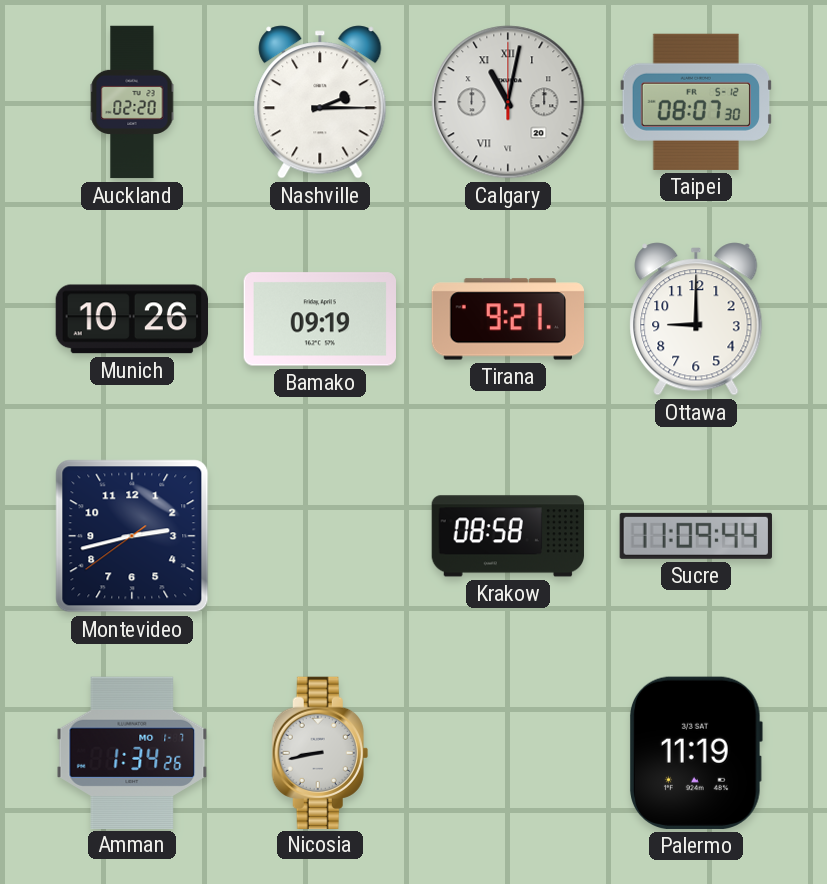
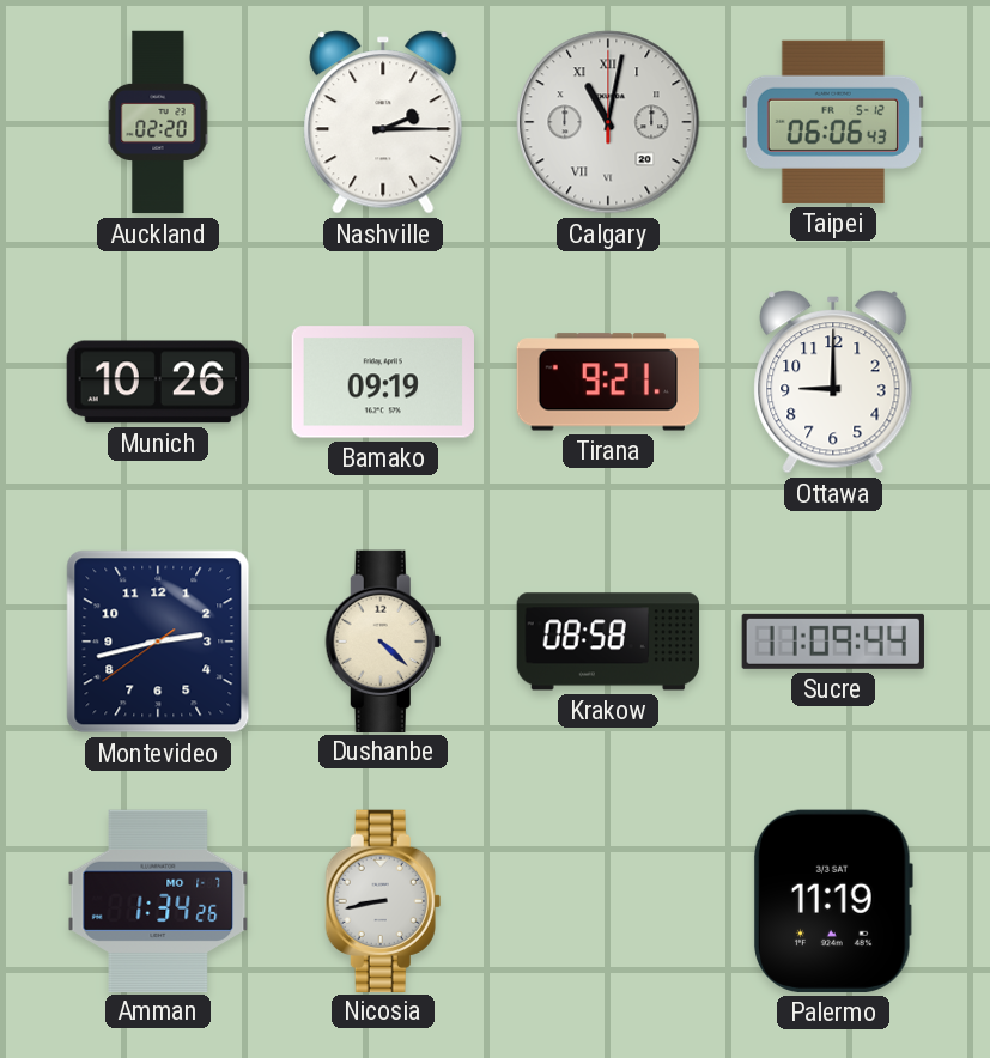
Taipei: 08:07 -> 06:06 (832, 122)
Dushanbe: none -> 4:22 (383, 640)
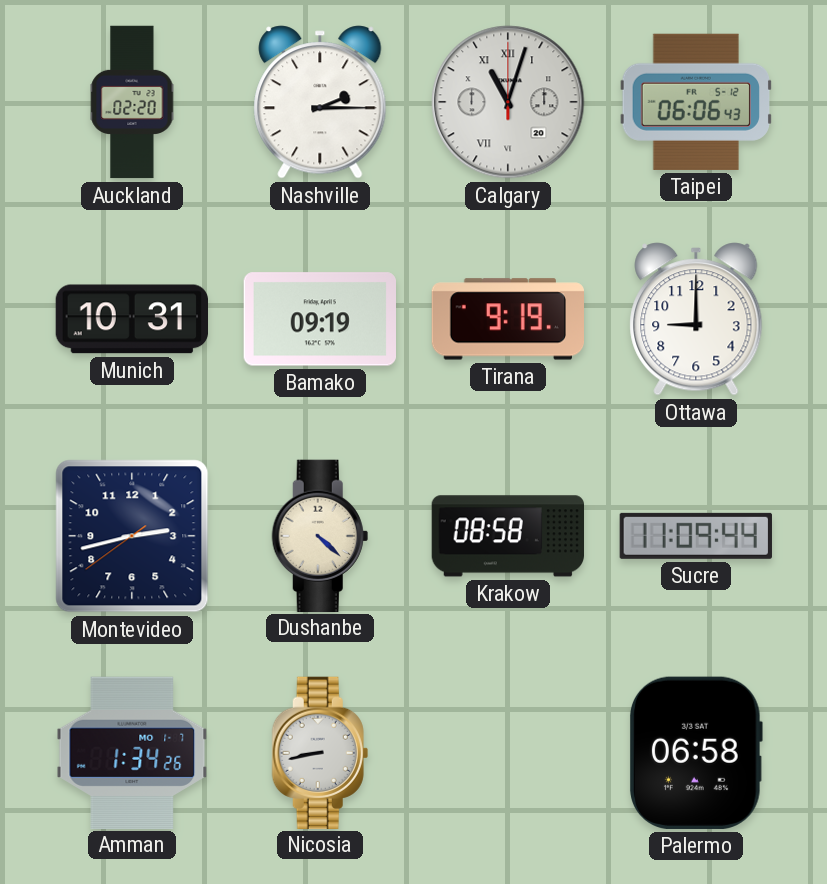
Calgary: 11:02 -> 11:03 (508, 102)
Munich: 10:26 -> 10:31 (131, 319)
Tirana: 9:21 -> 9:19 (507, 319)
Palermo: 11:19 -> 06:58 (696, 753)
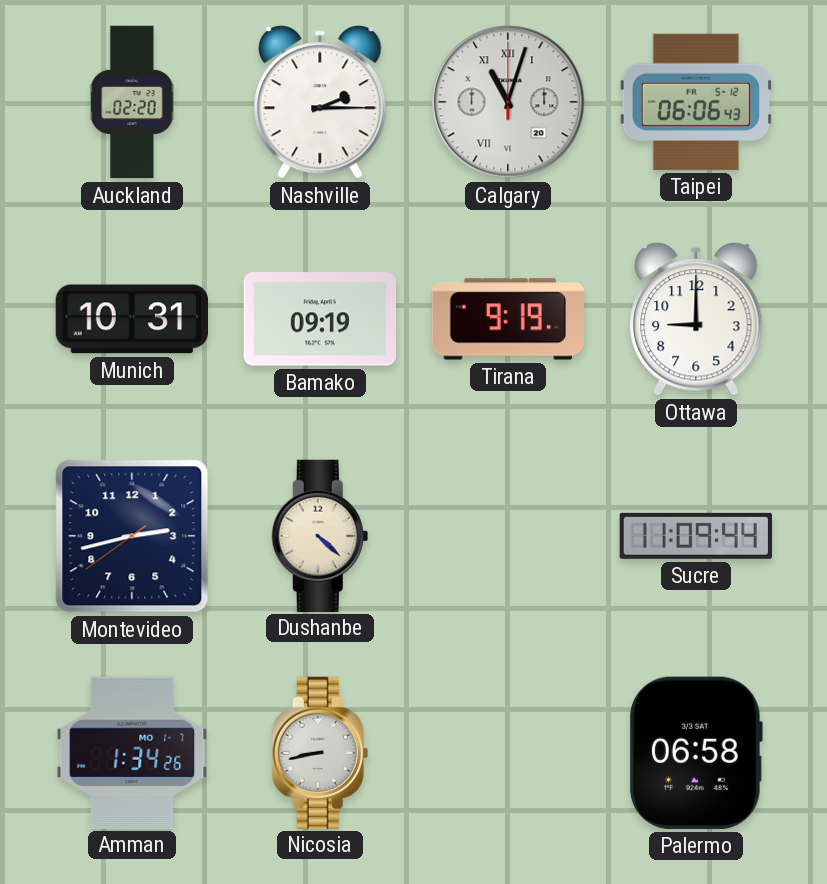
Krakow: 08:58 -> none (507, 536)
